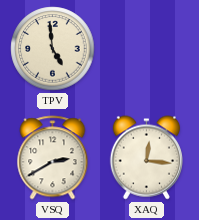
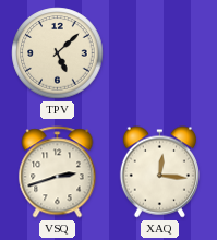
TPV: 4:59 -> 5:08 (58, 53)
VSQ: 2:40 -> 2:42 (58, 172)
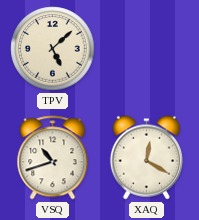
VSQ: 2:42 -> 10:42 (53, 158)
XAQ: 12:16 -> 12:20 (146, 158)
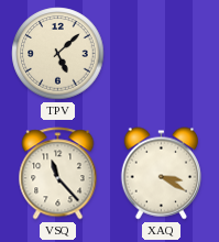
VSQ: 10:42 -> 11:23 (58, 174)
XAQ: 12:20 -> 3:20 (161, 174)
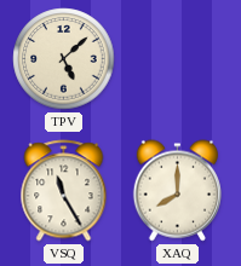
VSQ: 11:23 -> 11:25 (64, 191)
XAQ: 3:20 -> 8:00 (177, 191)
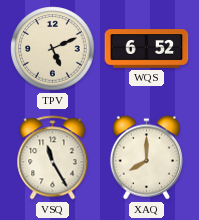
TPV: 5:08 -> 5:11 (53, 49)
WQS: none -> 6:52 (147, 49)
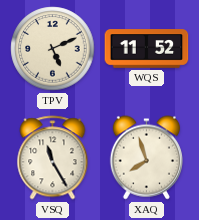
WQS: 6:52 -> 11:52 (147, 49)
XAQ: 8:00 -> 7:57 (146, 158)
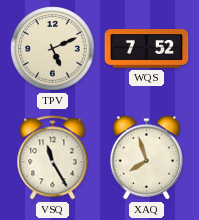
WQS: 11:52 -> 7:52 (147, 49)
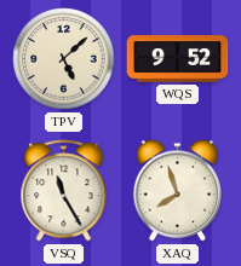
TPV: 5:11 -> 5:08 (64, 59)
WQS: 7:52 -> 9:52 (178, 59)
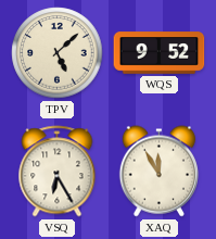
VSQ: 11:25 -> 6:25 (58, 172)
XAQ: 7:57 -> 11:55 (158, 172)
